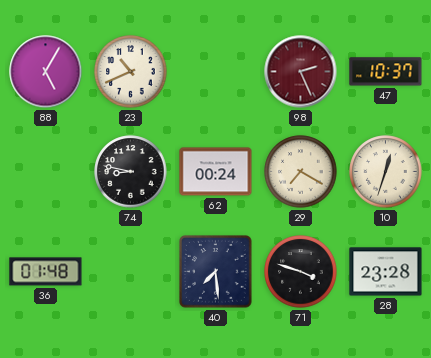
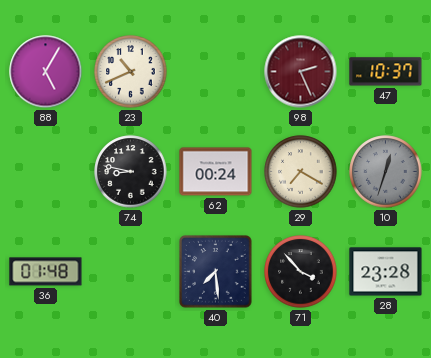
10 dial: cream -> grey (386, 172)
71: 3:48 -> 3:53 (301, 272)
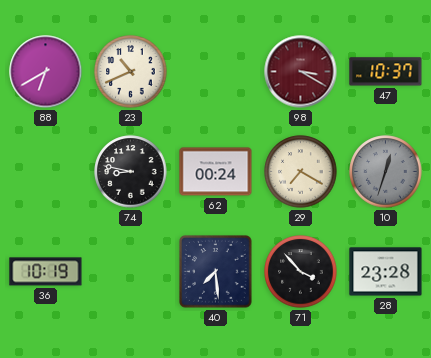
88: 5:05 -> 6:40 (46, 72)
98: 2:26 -> 3:20 (301, 72)
36: 01:48 -> 10:19 (46, 272)
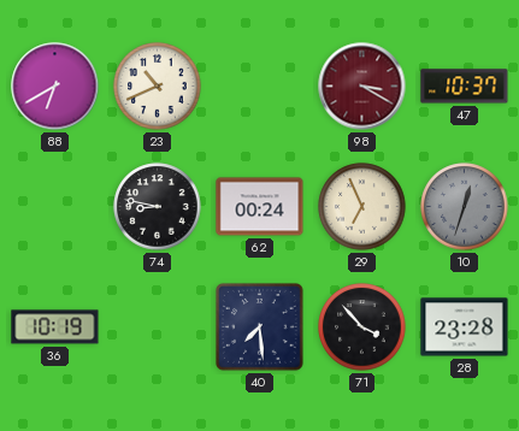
29: 7:20 -> 6:56 (362, 207)
